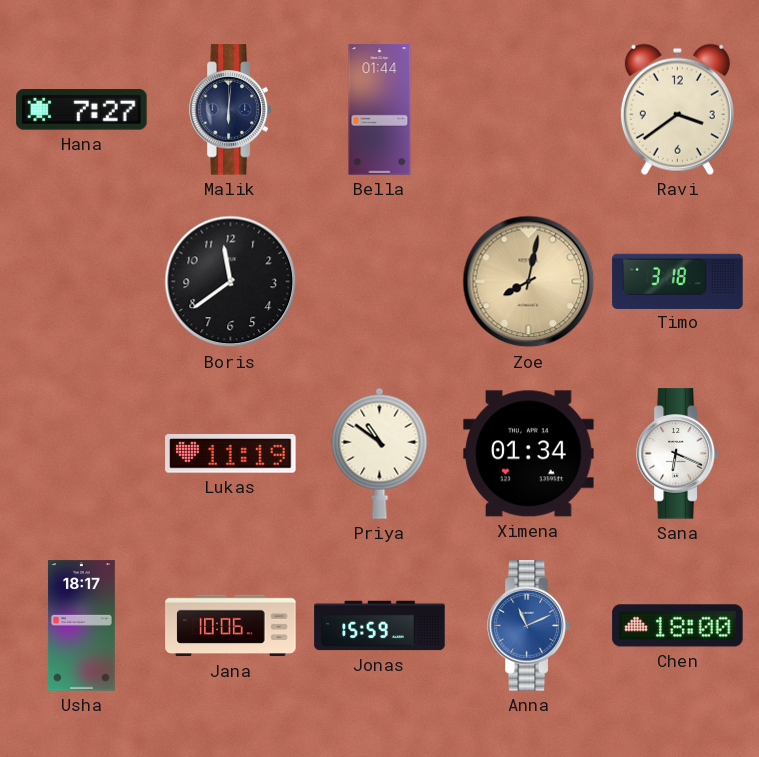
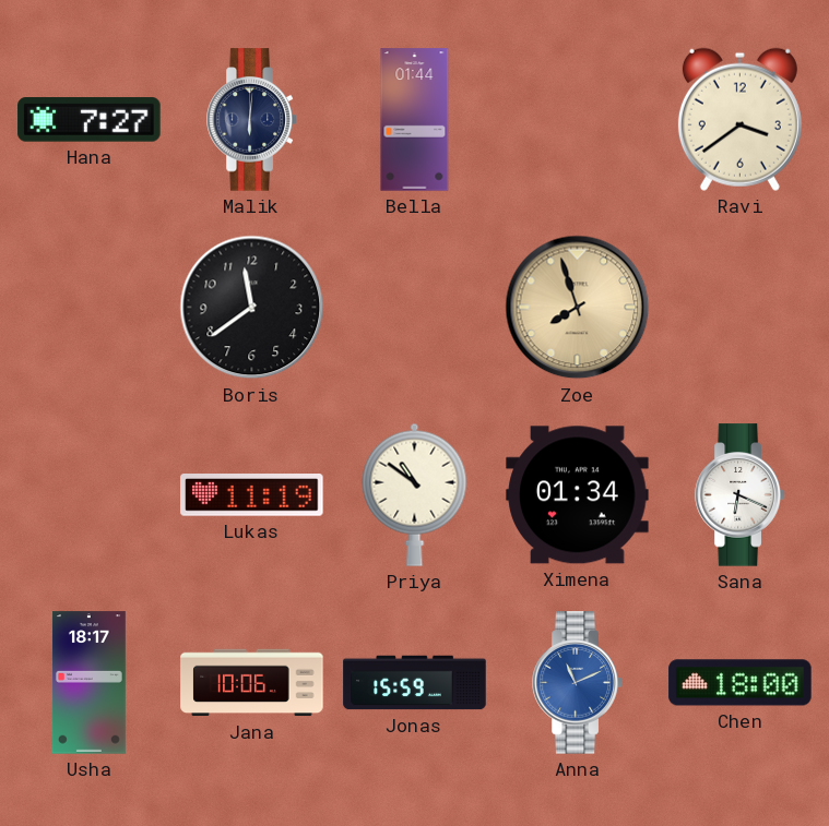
Zoe: 8:02 -> 7:57 (578, 308)
Timo: 3:18 -> none (678, 281)
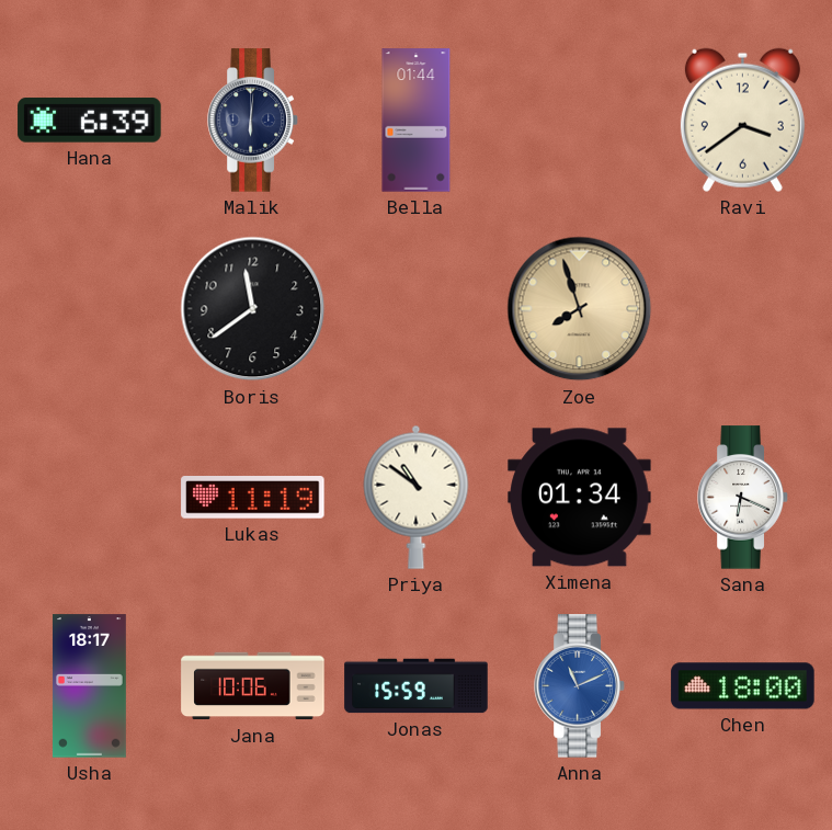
Hana: 7:27 -> 6:39 (90, 121)
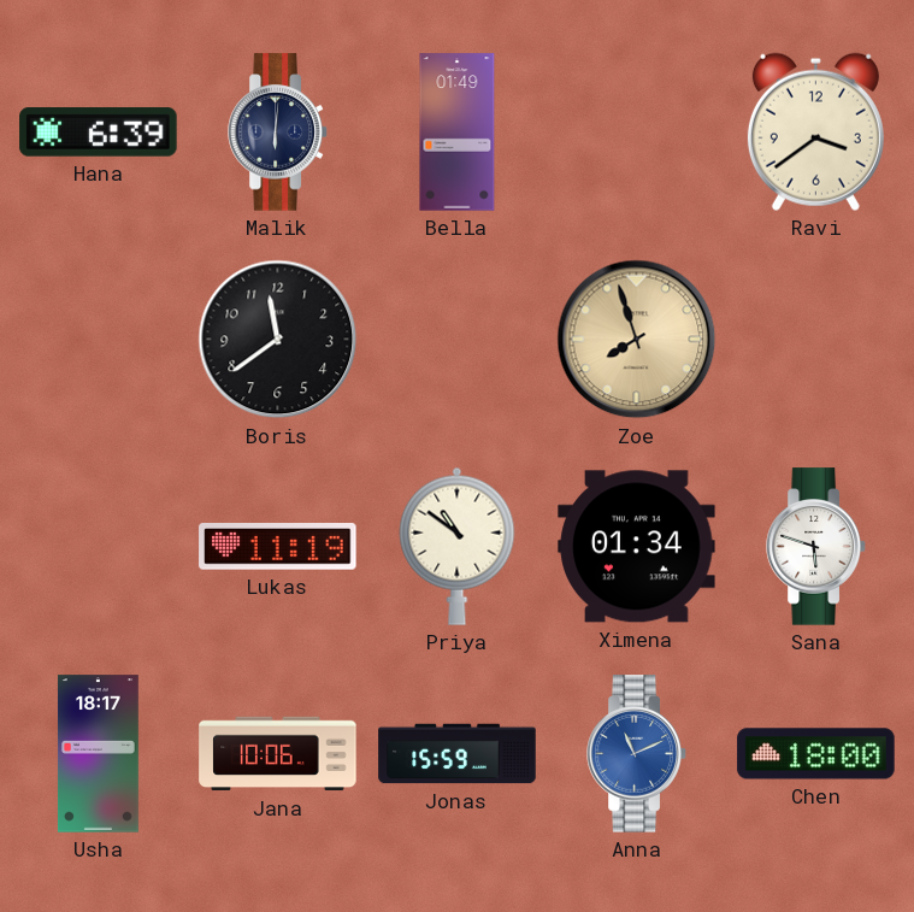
Bella: 01:44 -> 01:49 (458, 133)
Sana: 6:19 -> 5:48 (816, 547)
